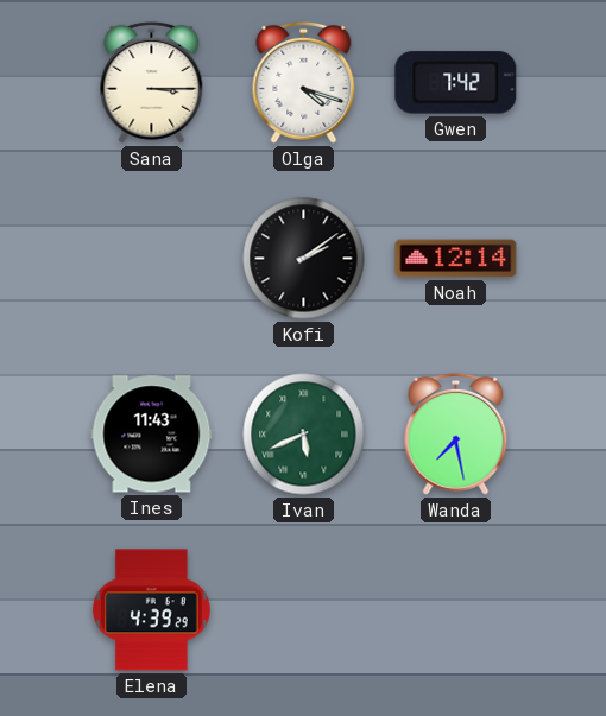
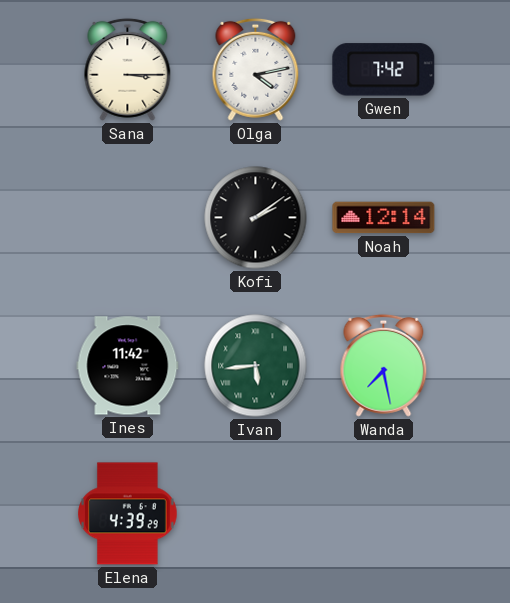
Olga: 4:18 -> 4:13 (256, 69)
Ines: 11:43 -> 11:42 (128, 366)
Ivan: 5:41 -> 5:44 (256, 366)
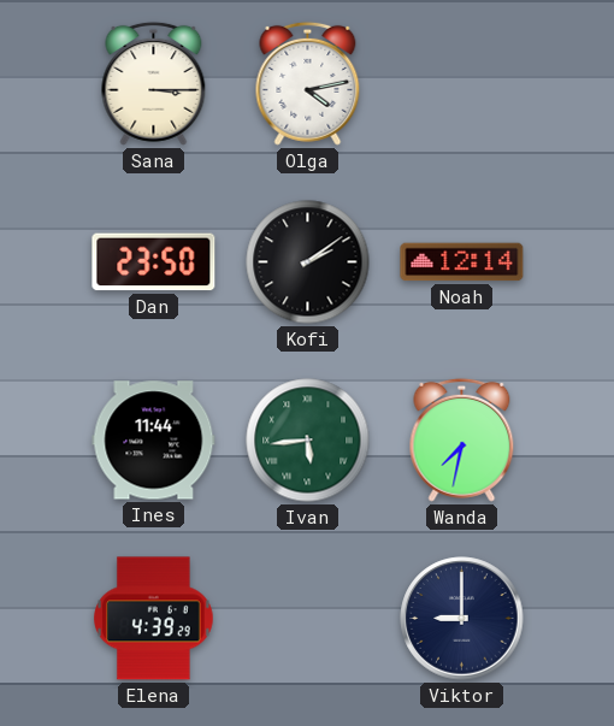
Gwen: 7:42 -> none (384, 70)
Dan: none -> 23:50 (154, 262)
Ines: 11:42 -> 11:44 (154, 441)
Wanda: 7:28 -> 7:32 (462, 439)
Viktor: none -> 9:00 (462, 619)
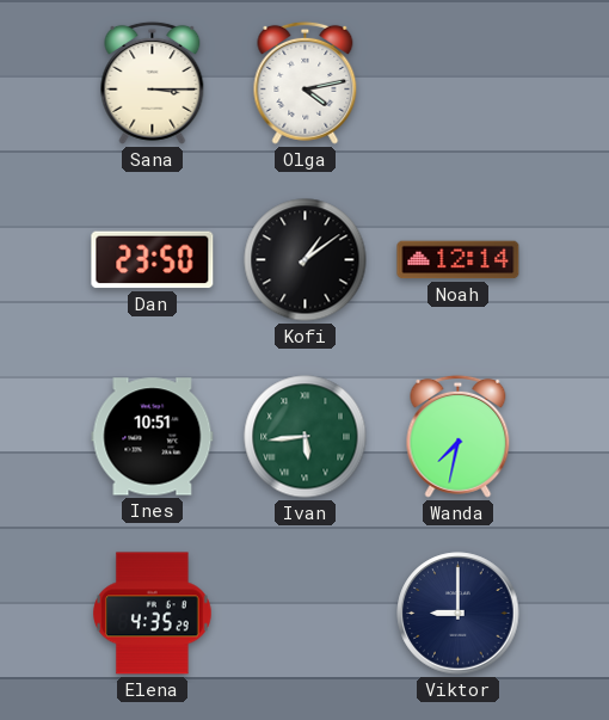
Kofi: 2:09 -> 1:09 (306, 260)
Ines: 11:44 -> 10:51 (153, 437)
Elena: 4:39 -> 4:35 (153, 614)
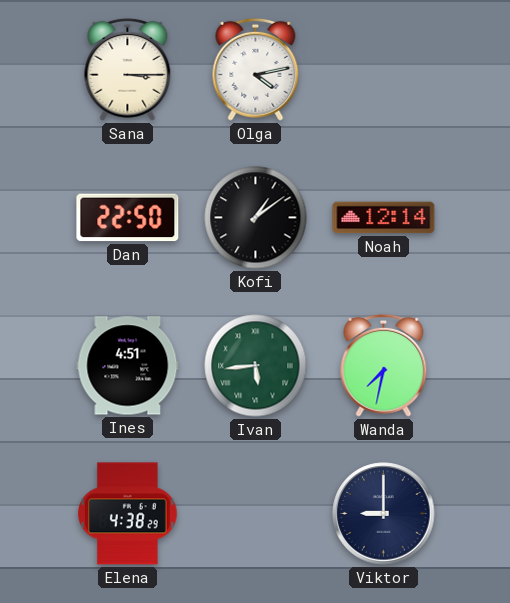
Dan: 23:50 -> 22:50 (128, 218)
Ines: 10:51 -> 4:51 (128, 366)
Elena: 4:35 -> 4:38 (128, 514)
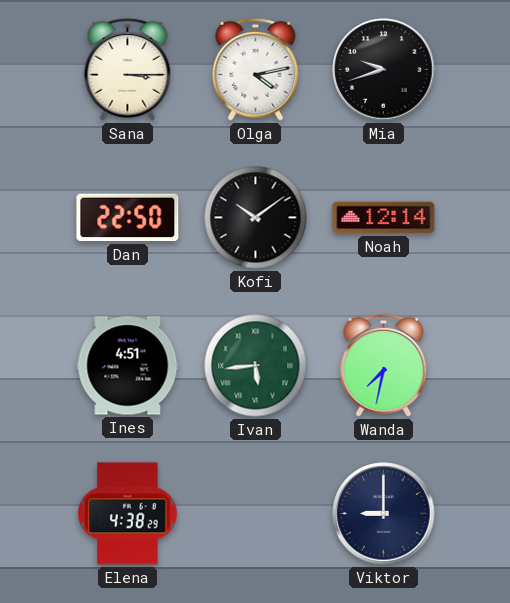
Mia: none -> 9:42 (384, 70)
Kofi: 1:09 -> 10:09 (256, 218)
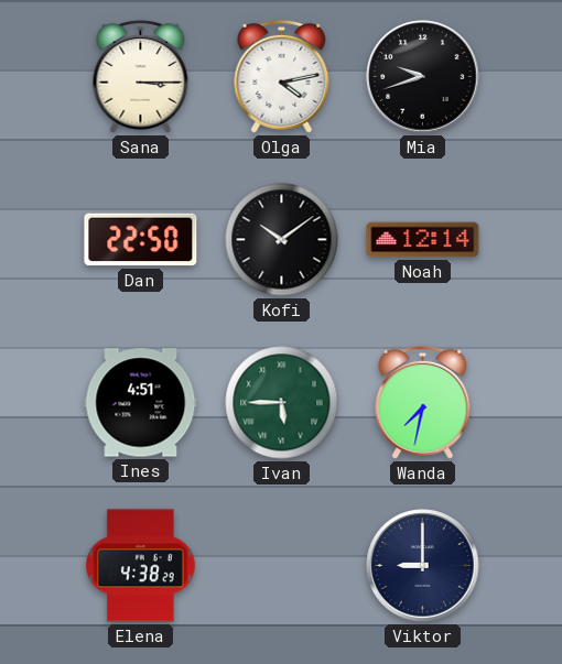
Ivan: 5:44 -> 5:45 (282, 403)
